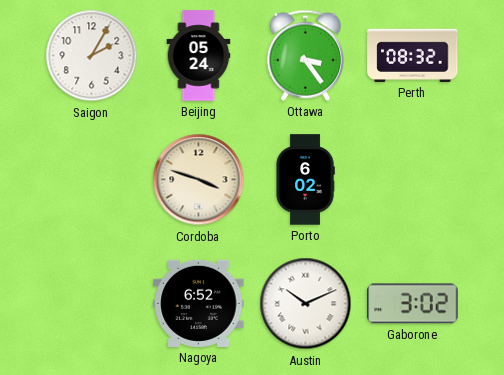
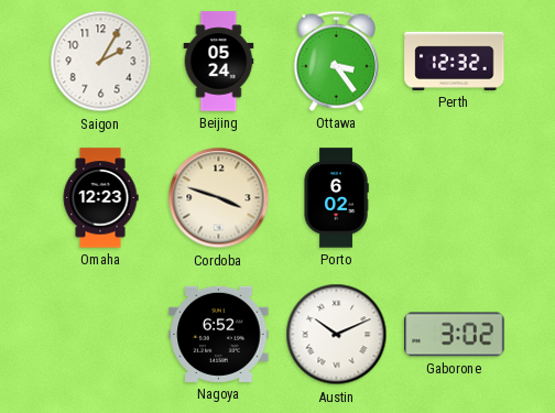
Perth: 08:32 -> 12:32 (455, 61)
Omaha: none -> 12:23 (100, 198)
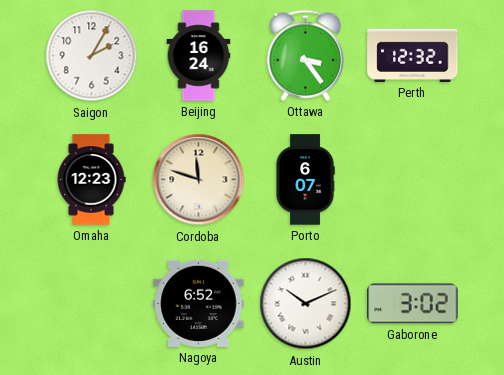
Beijing: 05:24 -> 16:24 (199, 56)
Cordoba: 3:48 -> 11:48 (199, 180)
Porto: 6:02 -> 6:07 (305, 180)
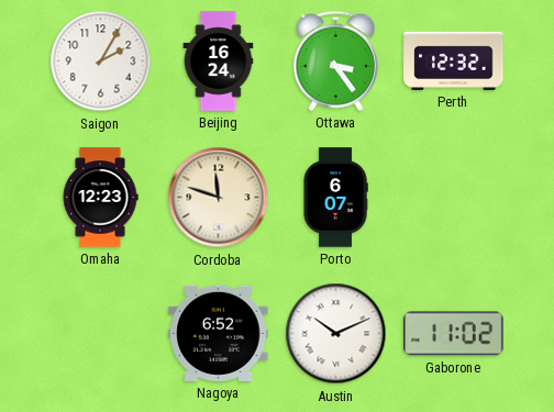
Gaborone: 3:02 -> 11:02 (454, 334)
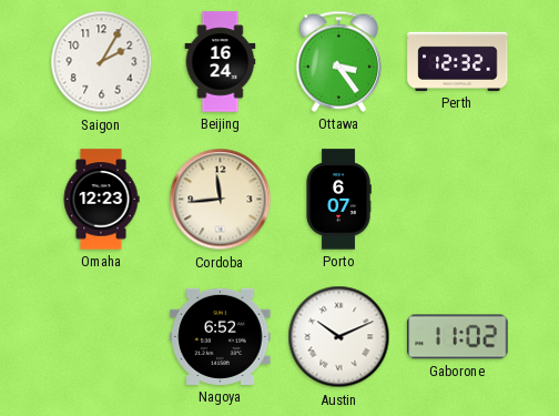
Cordoba: 11:48 -> 11:44 (221, 200)
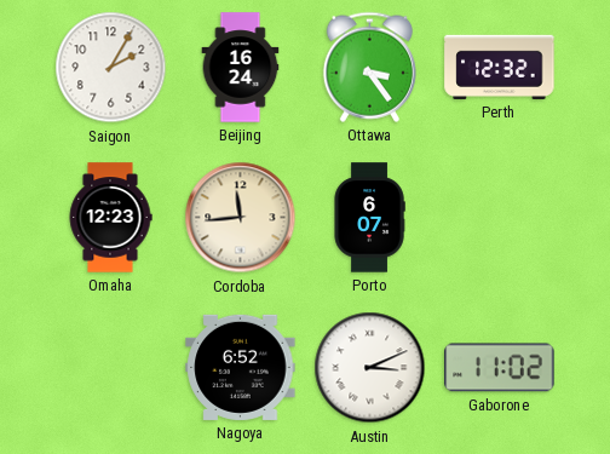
Austin: 10:11 -> 3:11 (370, 368)
